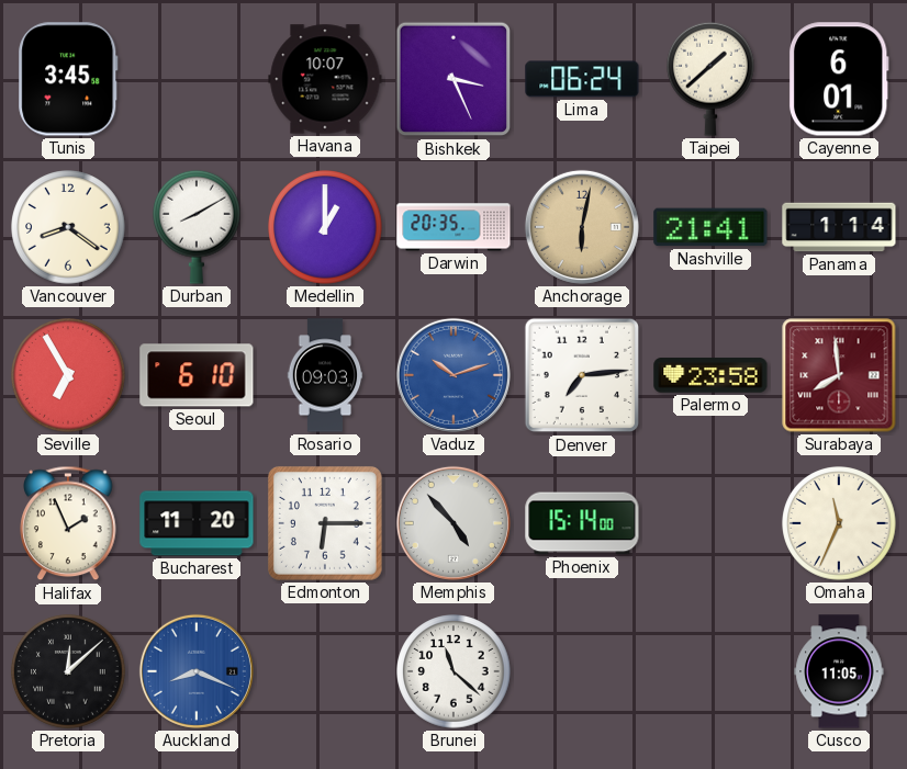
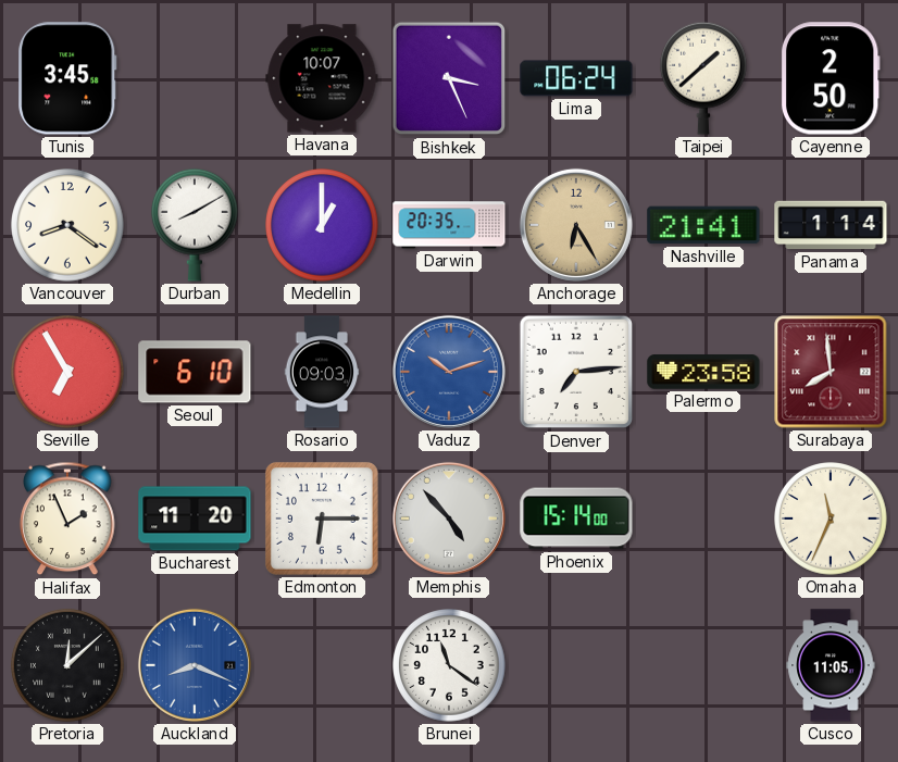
Cayenne: 6:01 -> 2:50 (831, 78)
Anchorage: 6:02 -> 6:25 (576, 225)
Brunei: 11:22 -> 11:21 (449, 665)
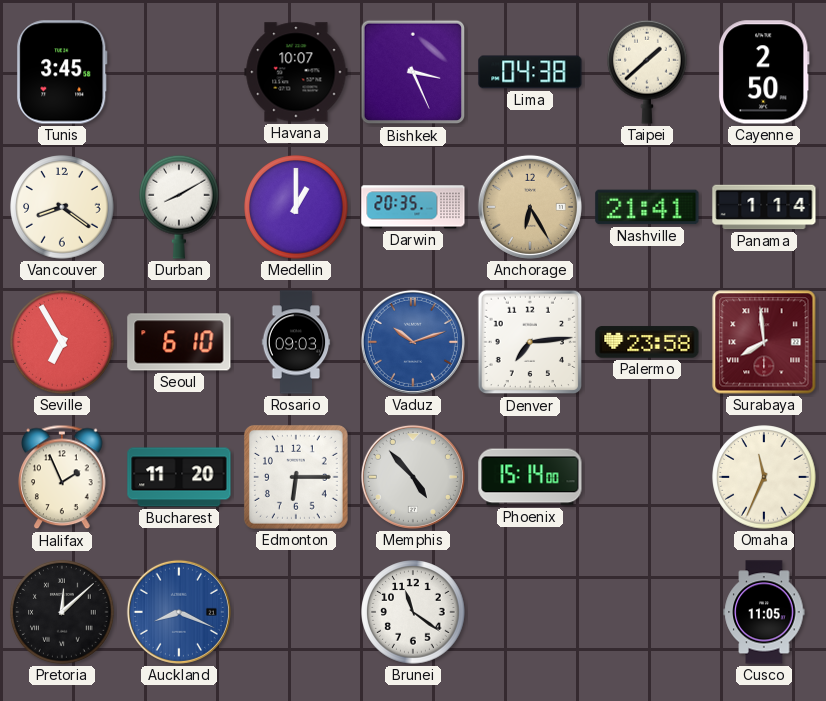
Lima: 06:24 -> 04:38 (530, 72)
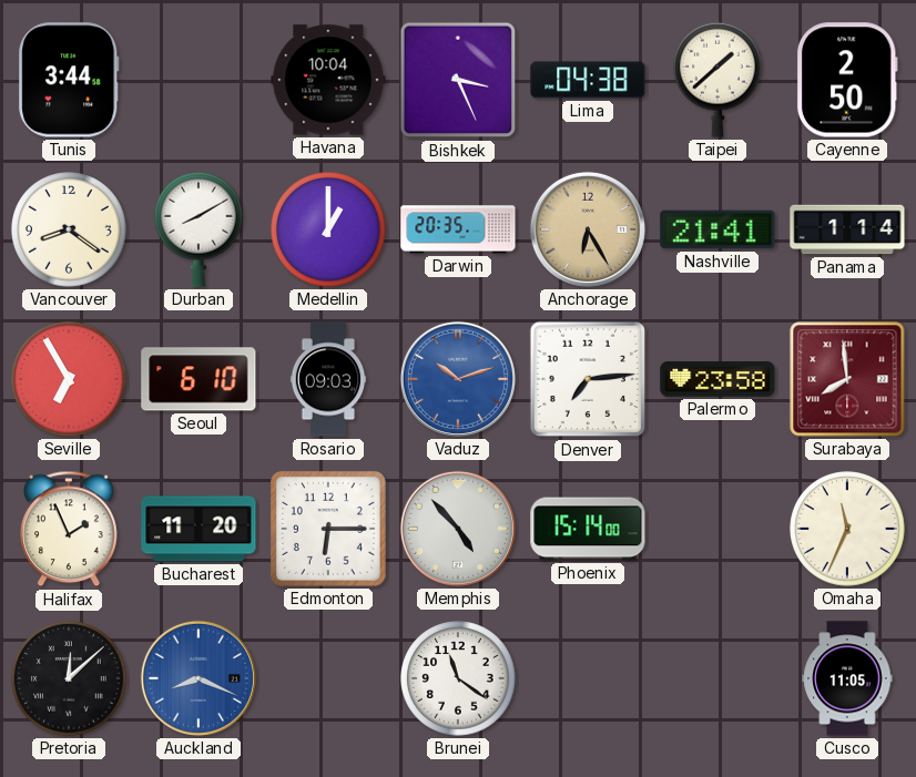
Tunis: 3:45 -> 3:44 (69, 80)
Havana: 10:07 -> 10:04 (328, 80)
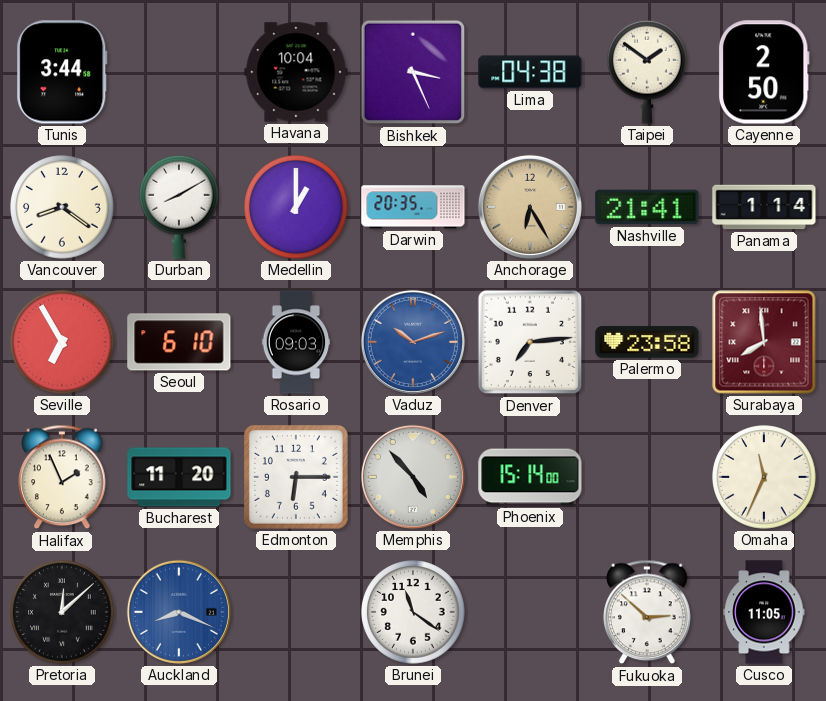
Taipei: 1:38 -> 1:51 (648, 72)
Fukuoka: none -> 2:52 (647, 612)
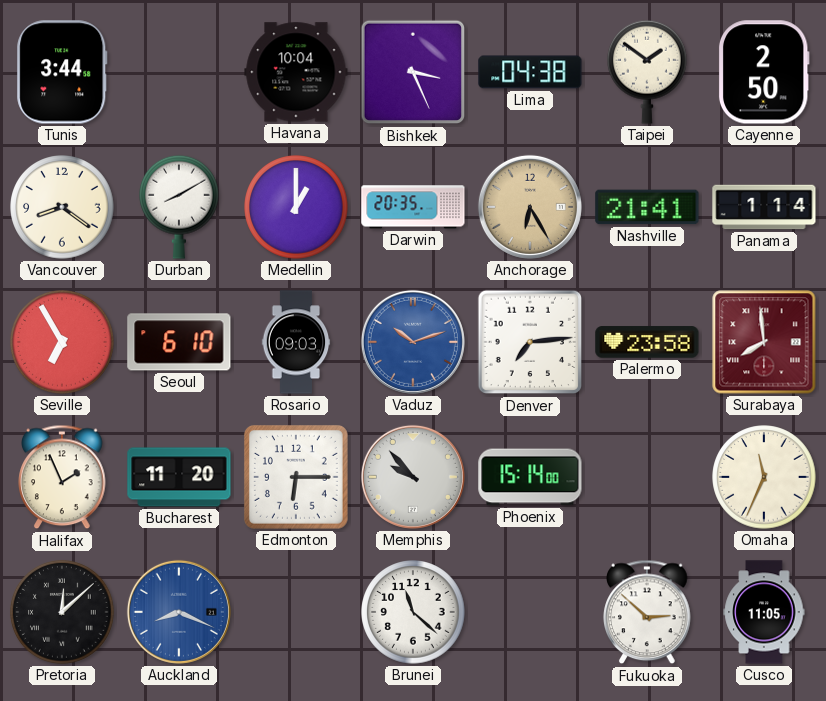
Memphis: 4:53 -> 9:53 (413, 477)
Brunei: 11:21 -> 11:22 (413, 612)
